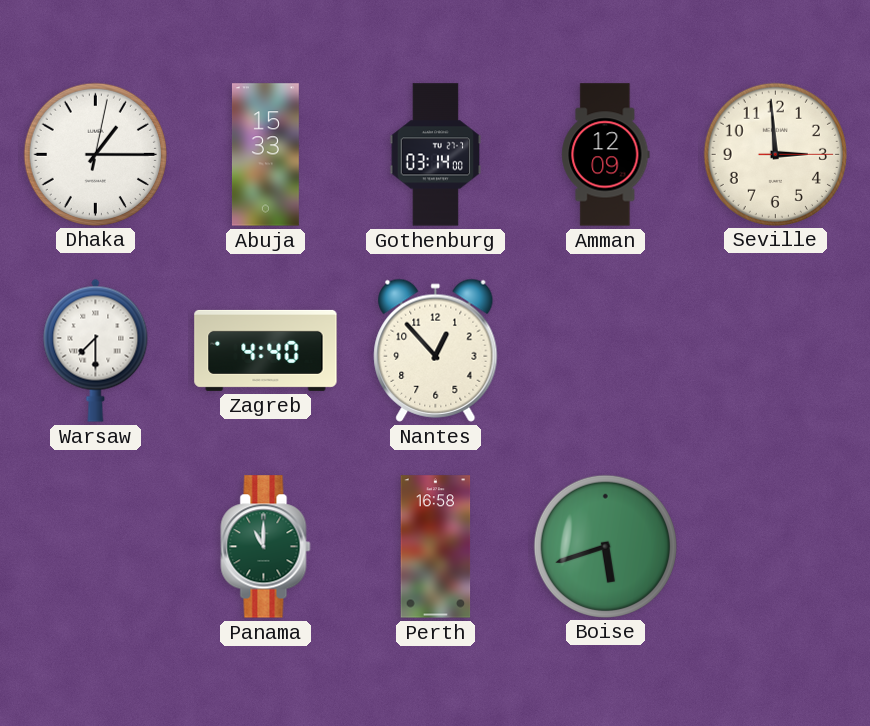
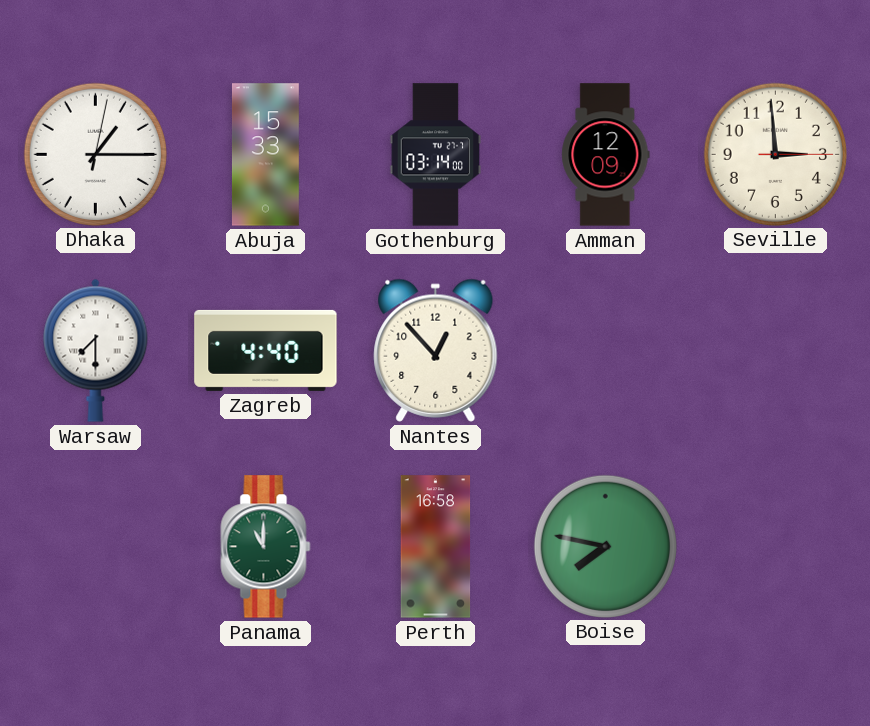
Boise: 5:42 -> 7:47 (605, 546)
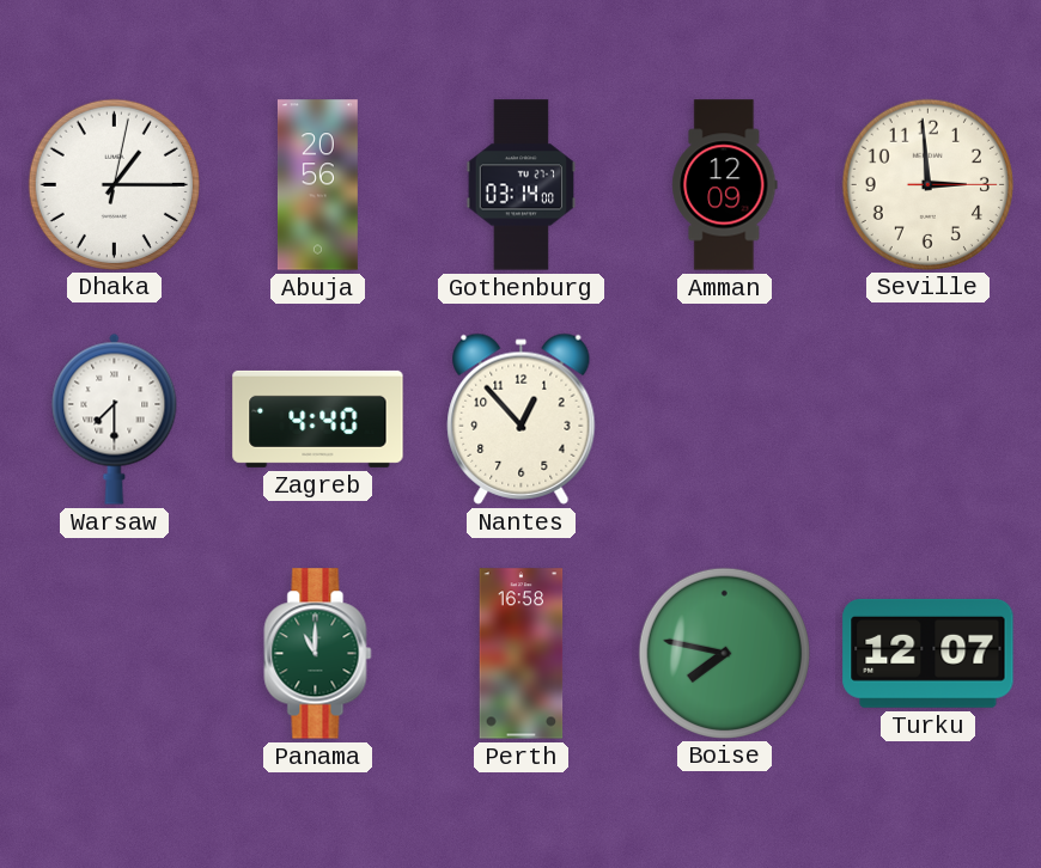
Abuja: 15:33 -> 20:56 (317, 185)
Turku: none -> 12:07 (929, 653)
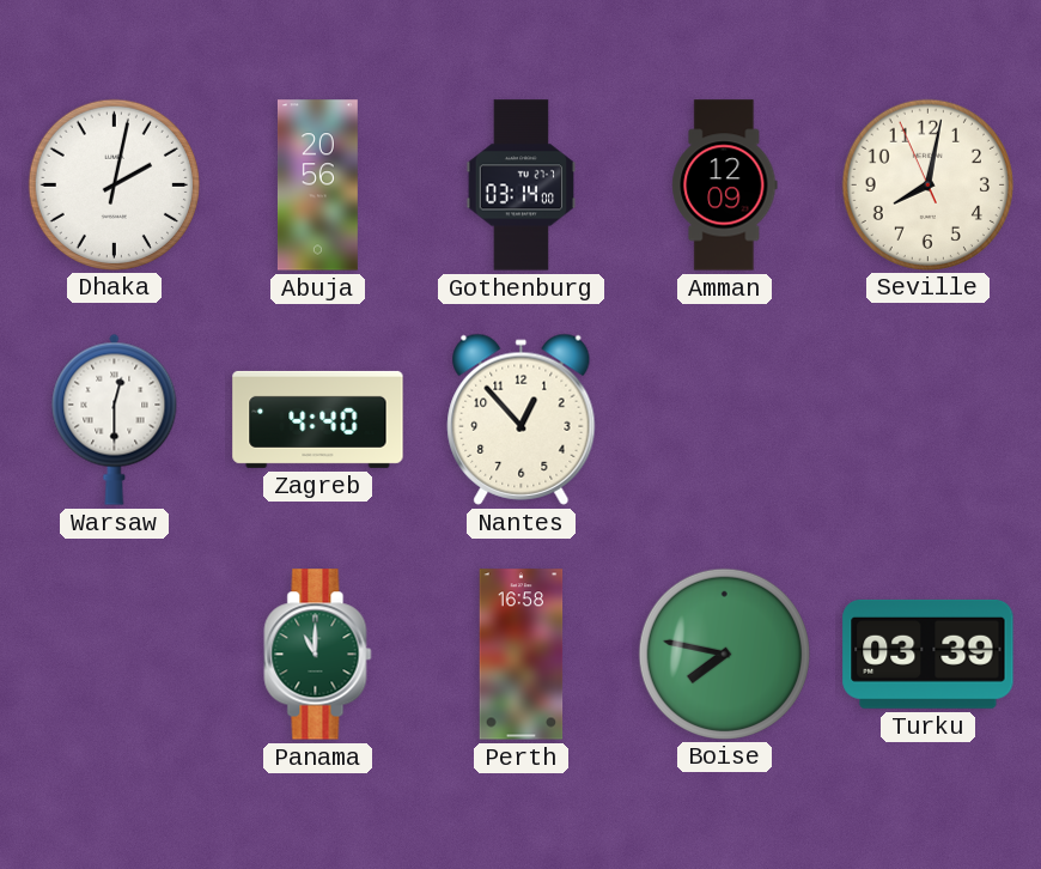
Dhaka: 1:15 -> 2:02 (114, 184)
Seville: 2:59 -> 8:01 (927, 184)
Warsaw: 7:30 -> 12:30 (115, 419)
Turku: 12:07 -> 03:39 (929, 654)
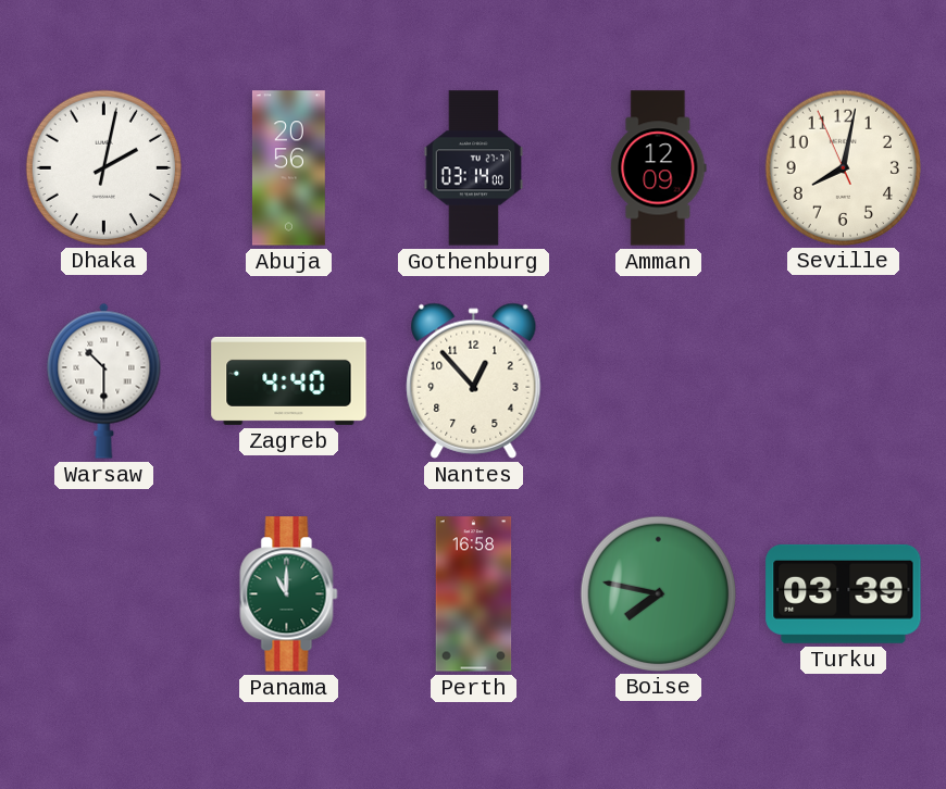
Warsaw: 12:30 -> 10:30 (104, 380)
